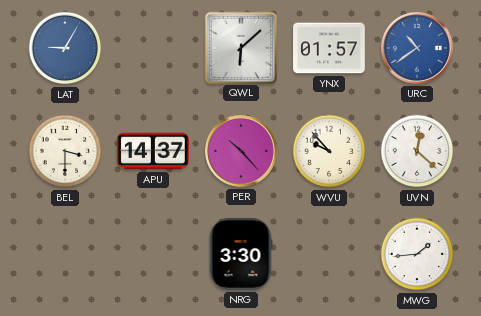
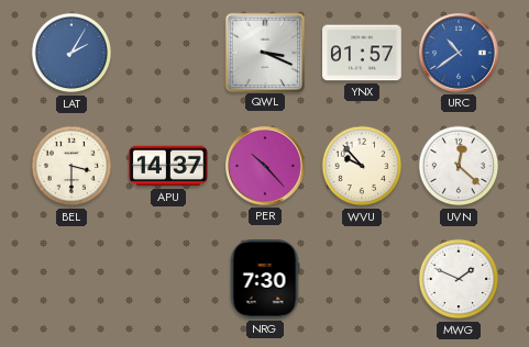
LAT: 9:05 -> 2:05 (71, 53)
QWL: 6:08 -> 3:19 (264, 52)
NRG: 3:30 -> 7:30 (265, 279)
MWG: 1:44 -> 1:49 (459, 279)
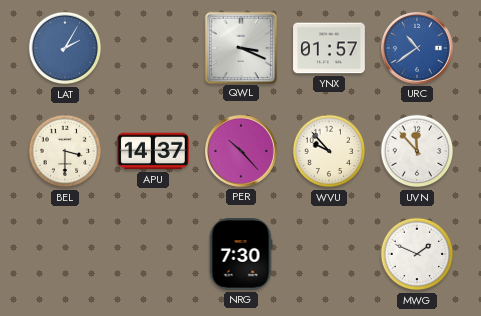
UVN: 12:22 -> 11:53 (417, 151)
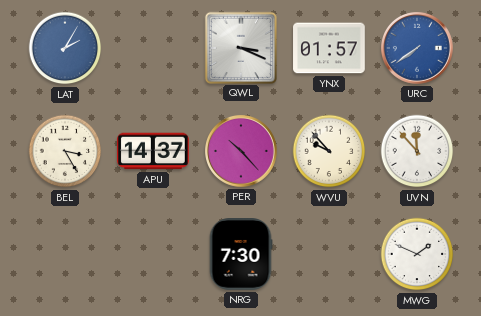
URC: 10:39 -> 7:39 (418, 49)
BEL: 3:30 -> 3:25 (65, 151)
